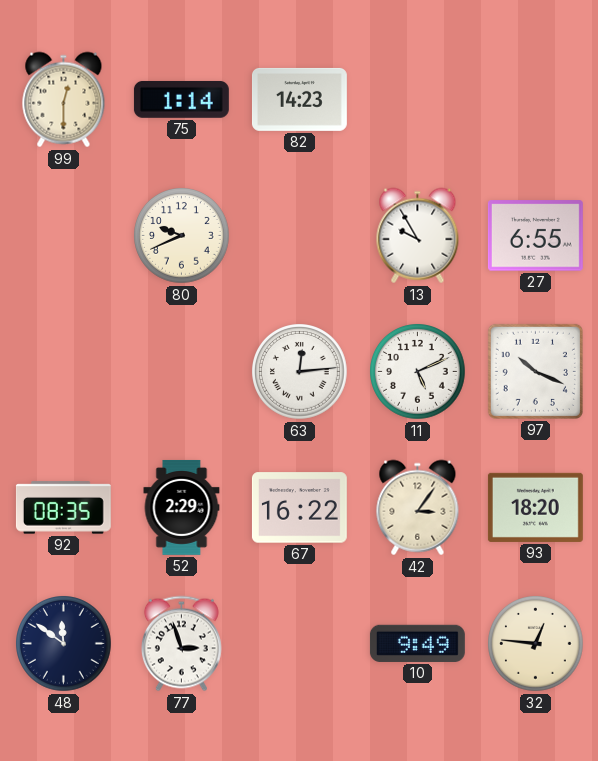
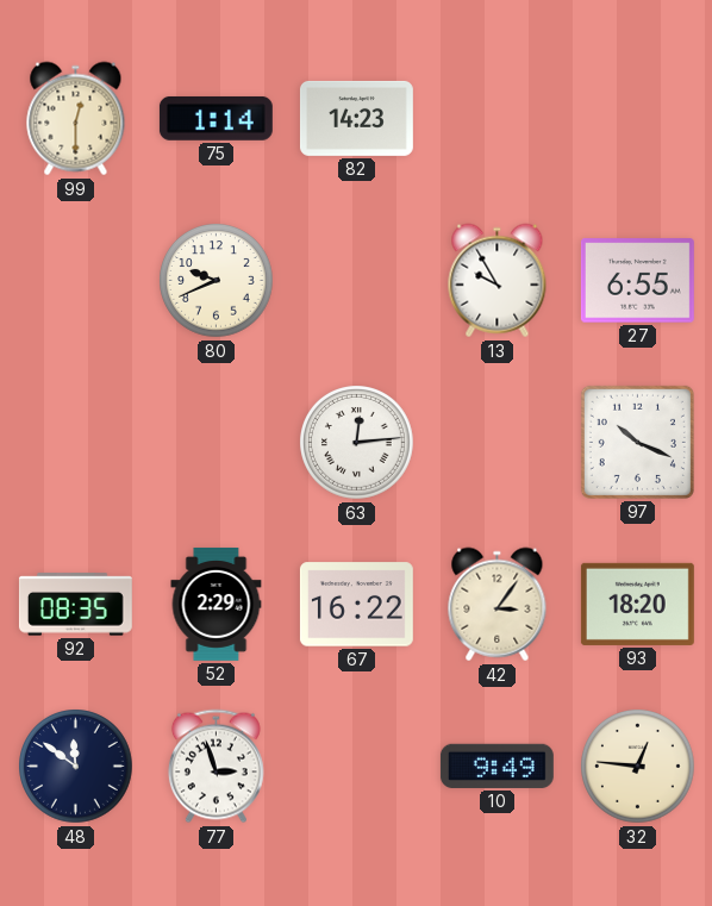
11: 5:11 -> none (418, 372)
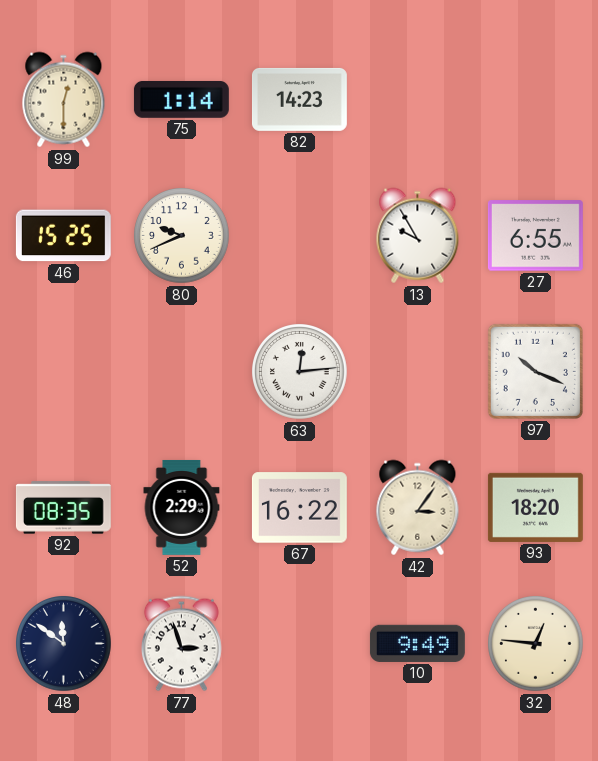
46: none -> 15:25 (63, 236)
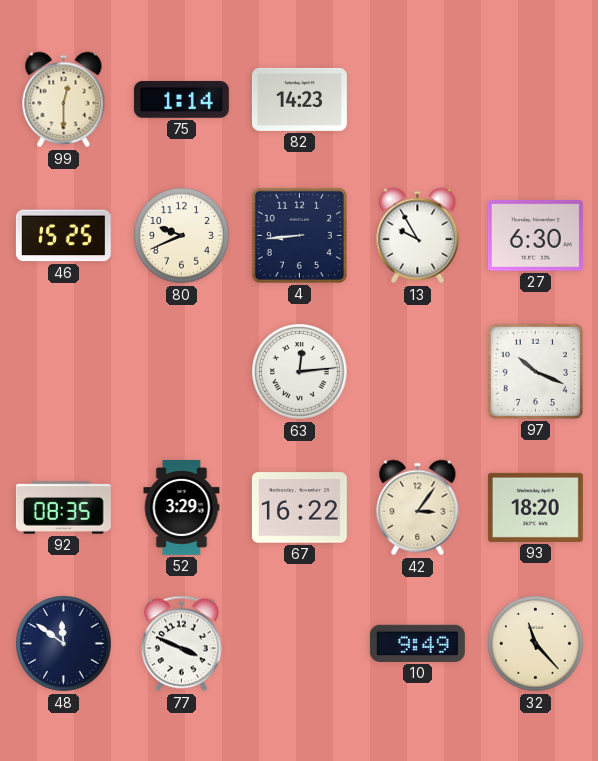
4: none -> 8:44 (299, 235)
27: 6:55 -> 6:30 (535, 236)
52: 2:29 -> 3:29 (182, 507)
77: 2:57 -> 3:49 (181, 644)
32: 12:46 -> 11:23 (536, 644)
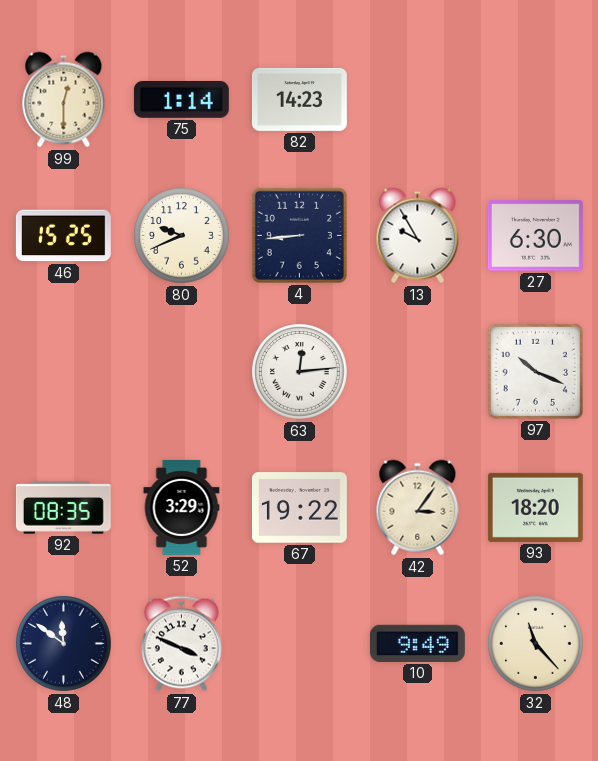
67: 16:22 -> 19:22 (299, 508)
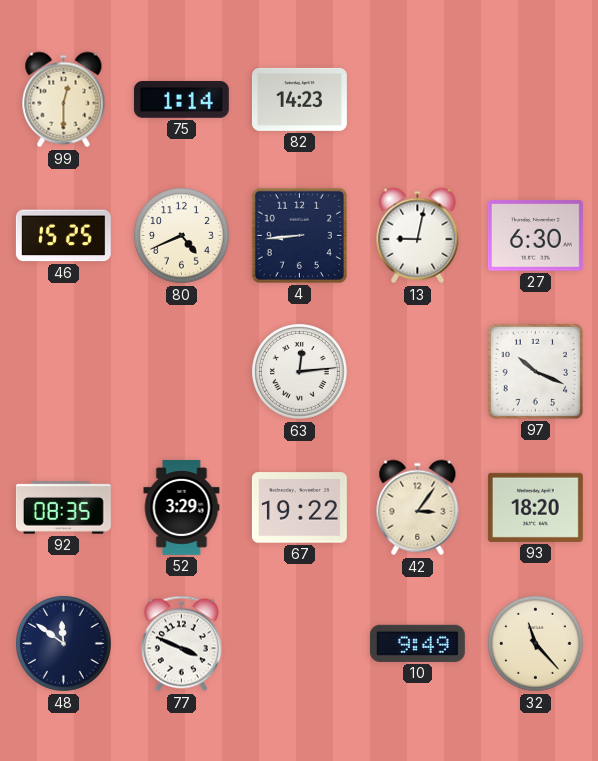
80: 9:41 -> 4:41 (182, 236)
13: 9:55 -> 9:02 (418, 236)
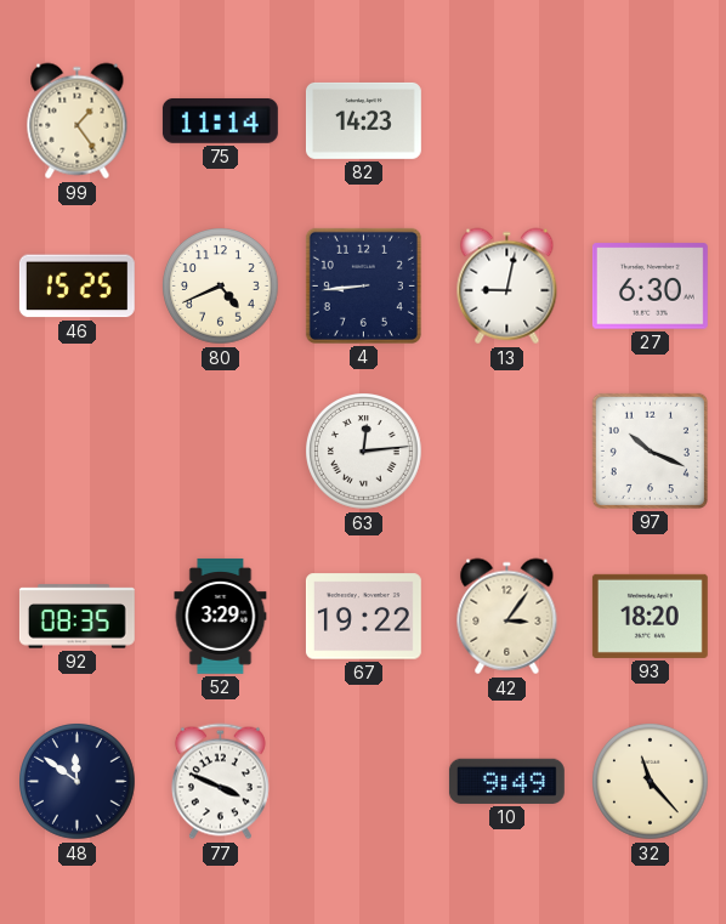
99: 12:30 -> 1:24 (78, 121)
75: 1:14 -> 11:14 (220, 120)
